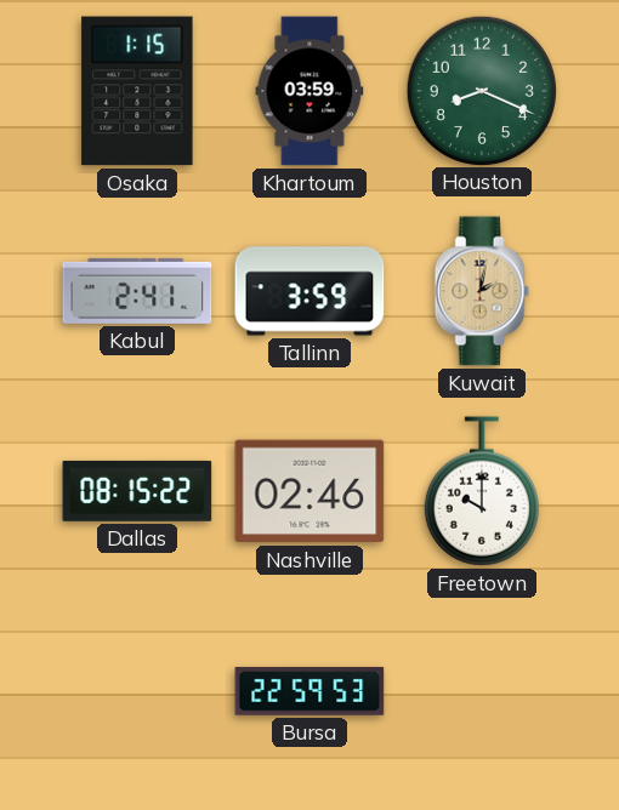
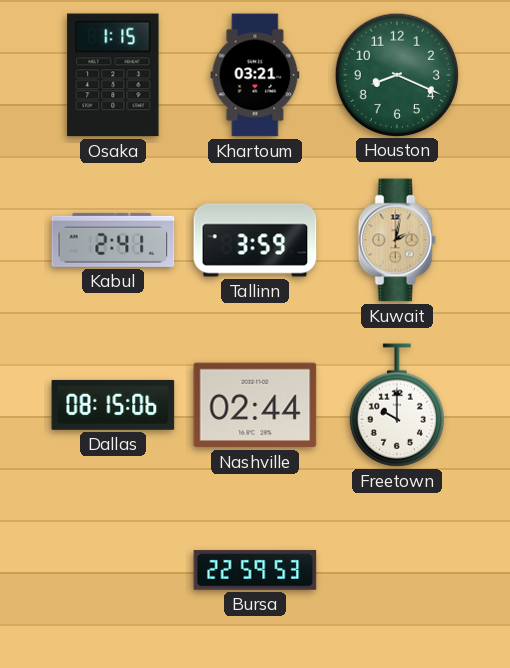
Khartoum: 03:59 -> 03:21 (255, 75)
Dallas: 08:15:22 -> 08:15:06 (113, 405)
Nashville: 02:46 -> 02:44 (255, 405)
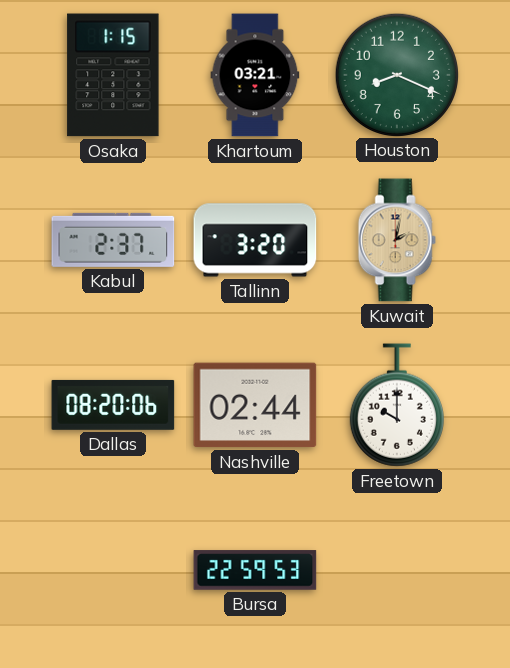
Kabul: 2:41 -> 2:37 (113, 240)
Tallinn: 3:59 -> 3:20 (255, 240)
Dallas: 08:15 -> 08:20 (113, 405)
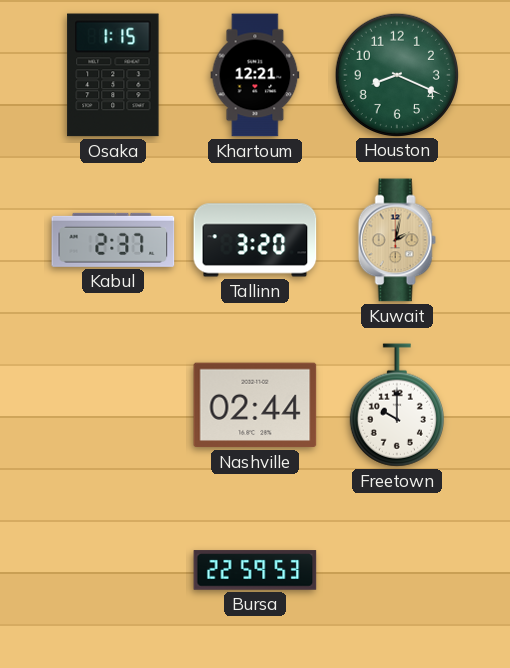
Khartoum: 03:21 -> 12:21 (255, 75)
Dallas: 08:20 -> none (113, 405)
